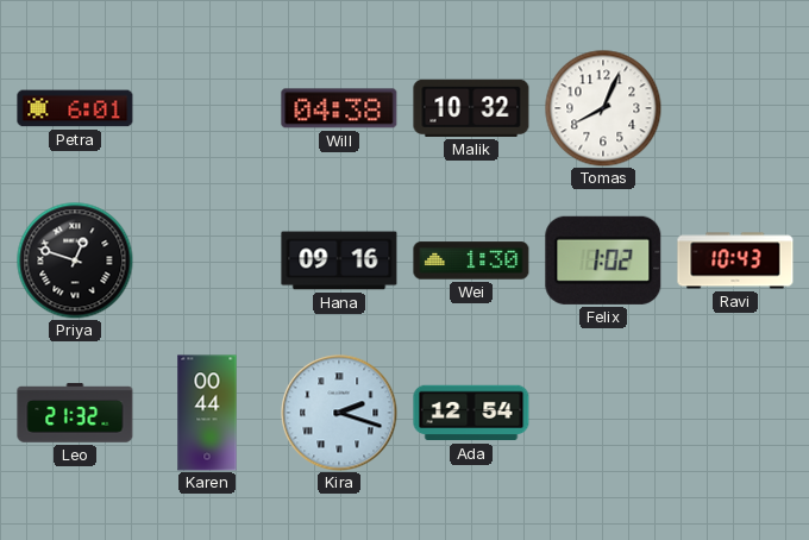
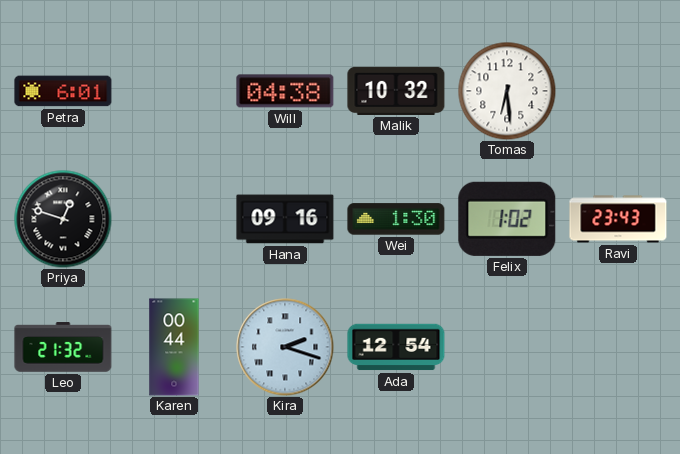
Tomas: 8:04 -> 6:29 (507, 91)
Ravi: 10:43 -> 23:43 (618, 219)
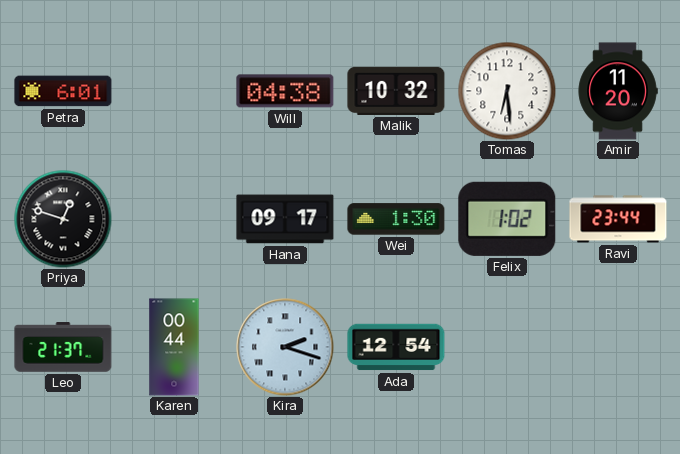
Amir: none -> 11:20 (618, 91)
Hana: 09:16 -> 09:17 (285, 219)
Ravi: 23:43 -> 23:44 (618, 219)
Leo: 21:32 -> 21:37 (63, 347)
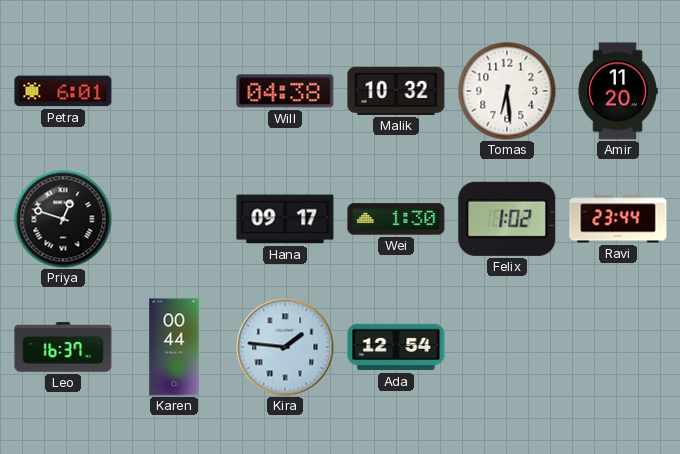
Leo: 21:37 -> 16:37 (63, 347)
Kira: 2:18 -> 1:46 (285, 347)
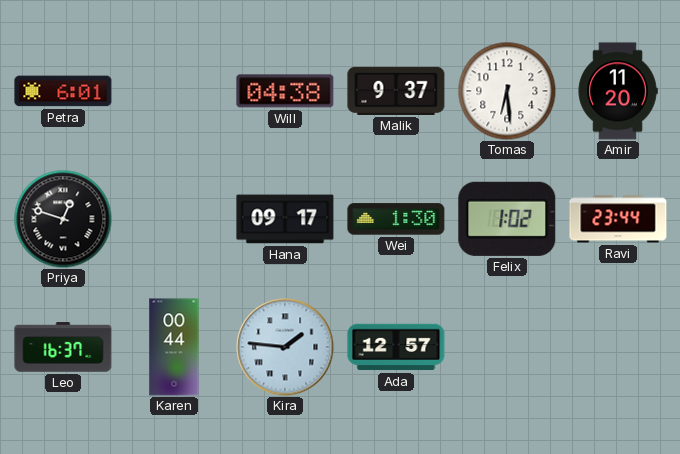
Malik: 10:32 -> 9:37 (396, 91)
Ada: 12:54 -> 12:57 (396, 347)
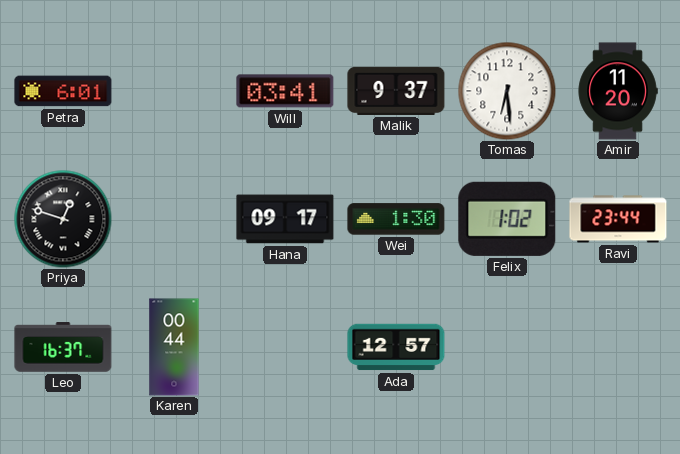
Will: 04:38 -> 03:41 (285, 91)
Kira: 1:46 -> none (285, 347)
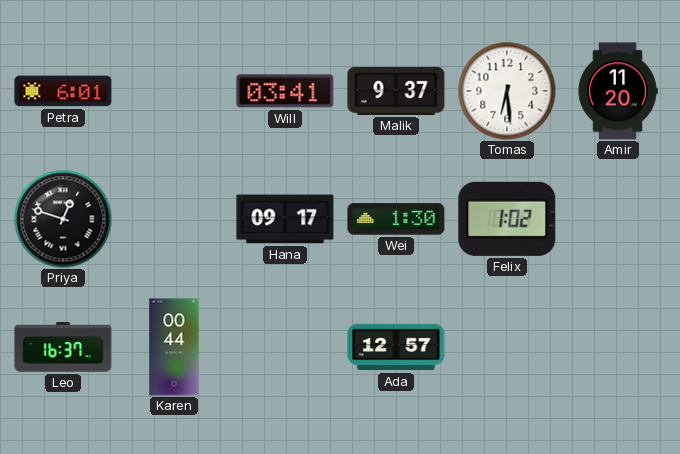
Ravi: 23:44 -> none (618, 219)
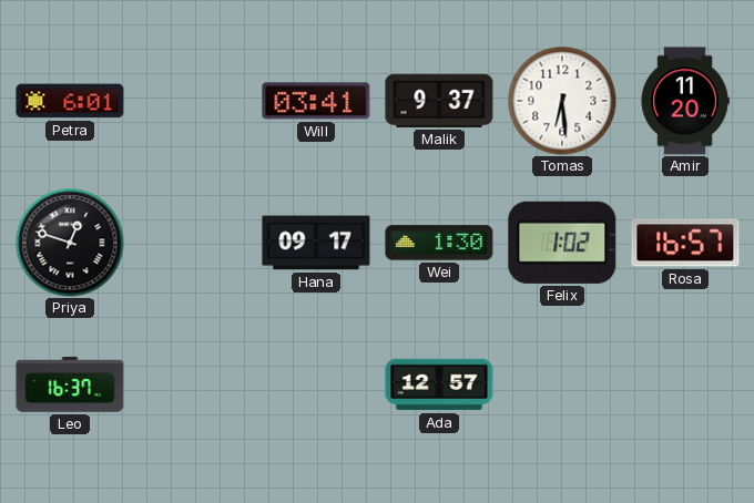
Rosa: none -> 16:57 (685, 243)
Karen: 00:44 -> none (174, 347)
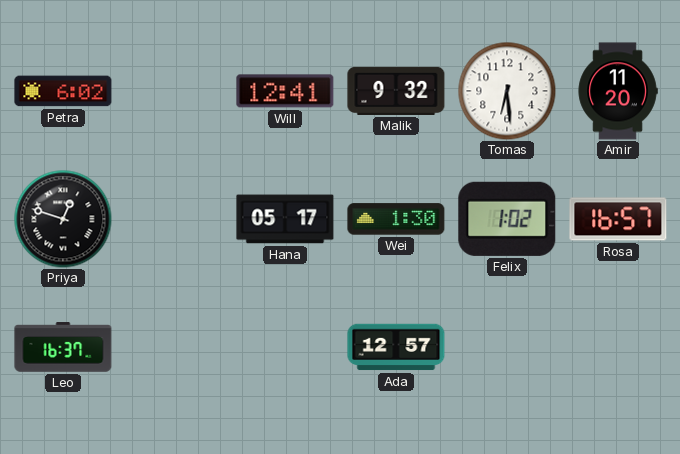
Petra: 6:01 -> 6:02 (63, 91)
Will: 03:41 -> 12:41 (285, 91)
Malik: 9:37 -> 9:32 (396, 91)
Hana: 09:17 -> 05:17 (285, 219)
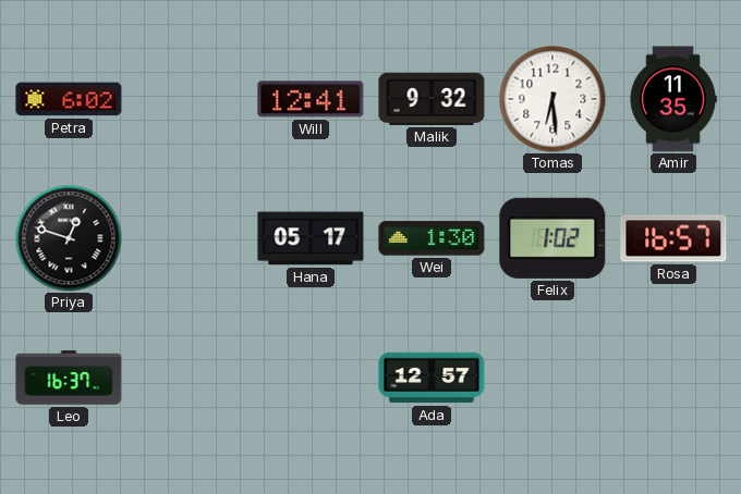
Amir: 11:20 -> 11:35 (673, 99)
